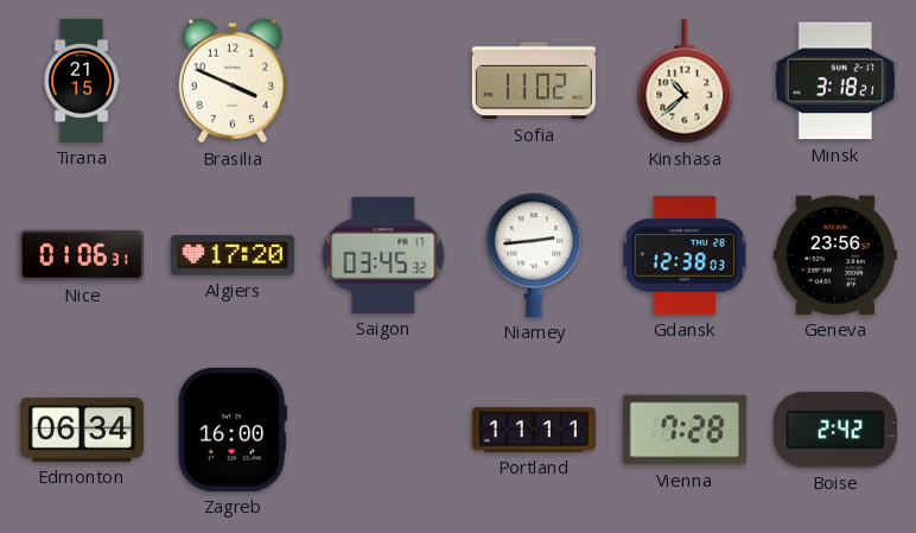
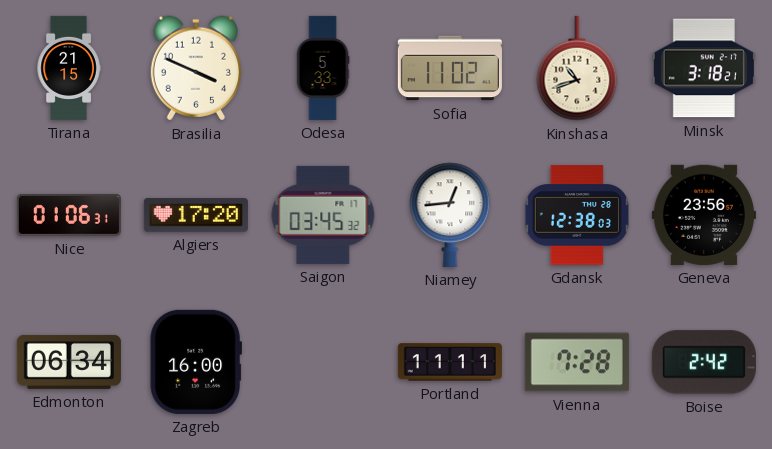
Odesa: none -> 5:33 (323, 68)
Kinshasa: 10:38 -> 10:42 (577, 68)
Niamey: 2:44 -> 12:44 (450, 215)
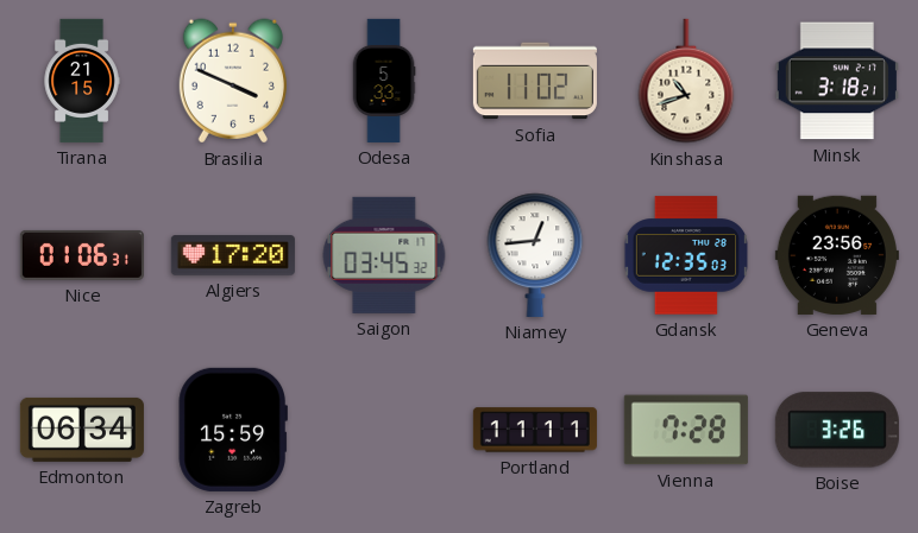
Gdansk: 12:38 -> 12:35 (686, 255)
Zagreb: 16:00 -> 15:59 (233, 430)
Boise: 2:42 -> 3:26 (837, 430)
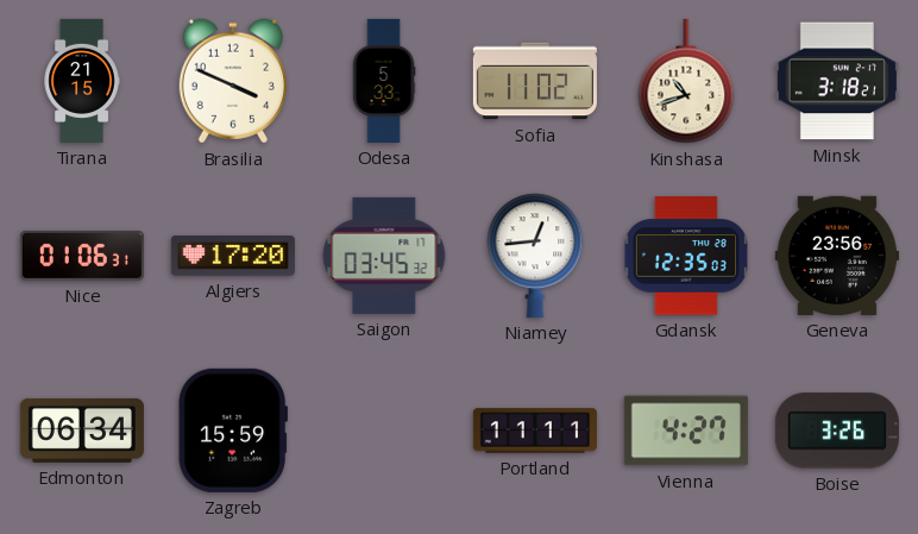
Vienna: 7:28 -> 4:27 (686, 431)
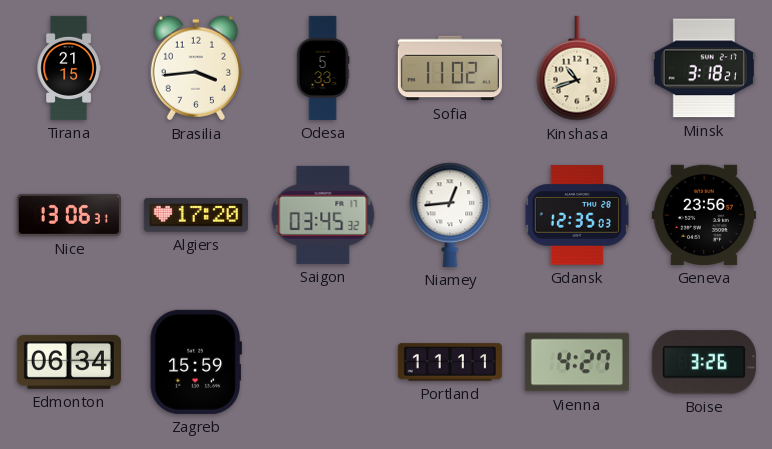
Brasilia: 3:49 -> 3:44 (196, 68)
Nice: 01:06 -> 13:06 (69, 215)
